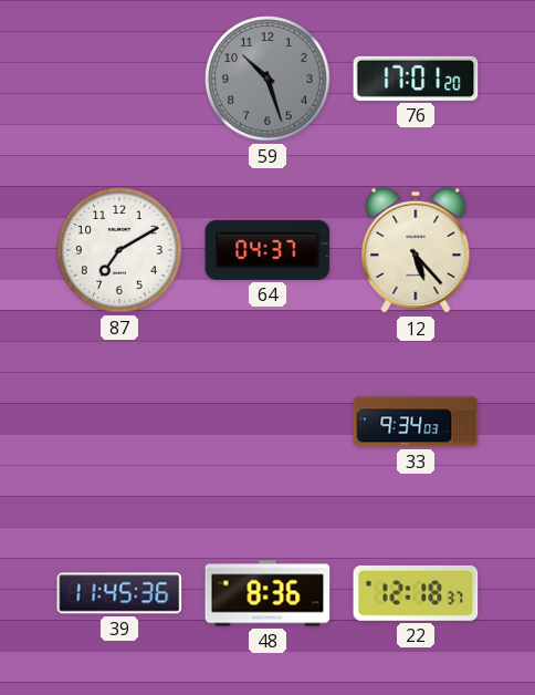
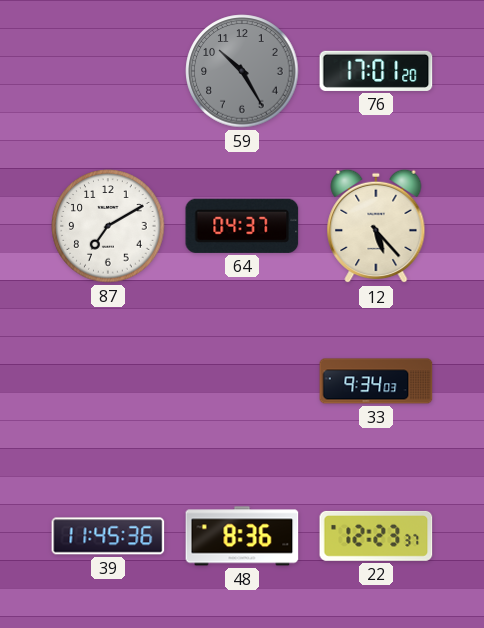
59: 10:27 -> 10:25 (242, 71)
22: 12:18 -> 12:23 (376, 536)
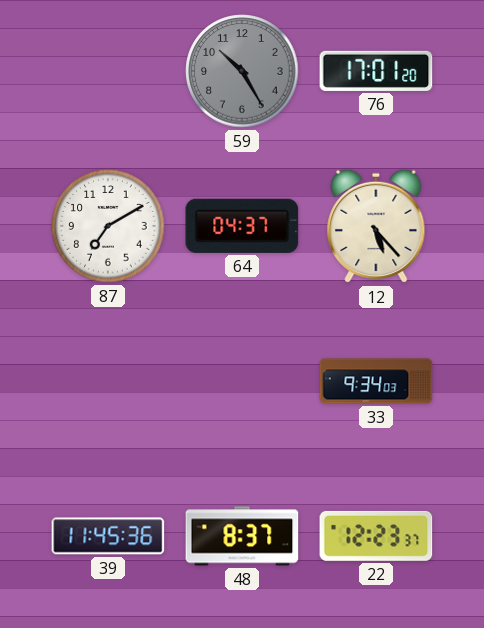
48: 8:36 -> 8:37 (242, 536)
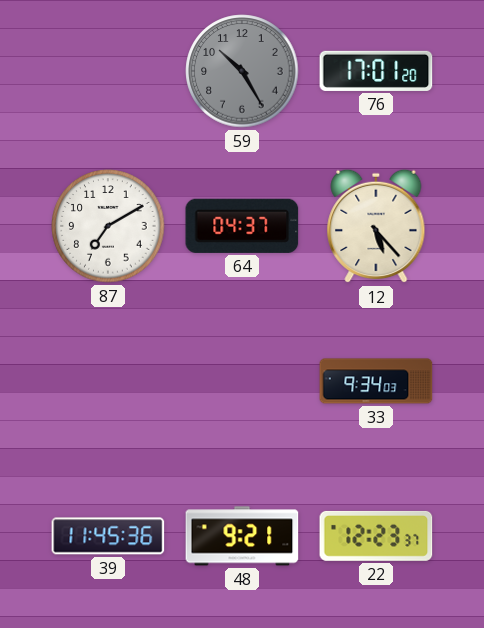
48: 8:37 -> 9:21 (242, 536)
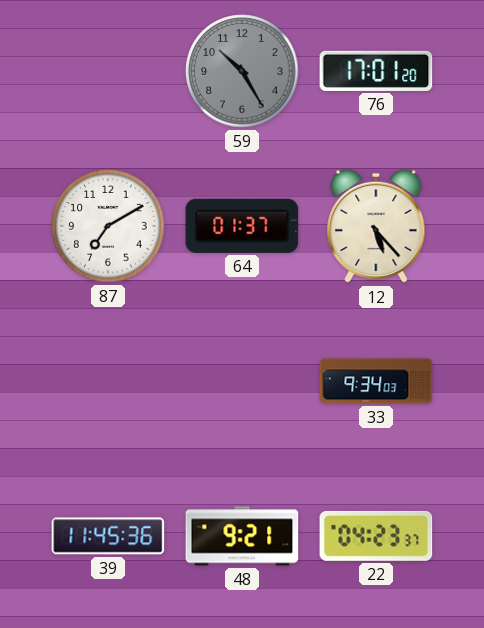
64: 04:37 -> 01:37 (242, 226)
22: 12:23 -> 04:23 (376, 536)
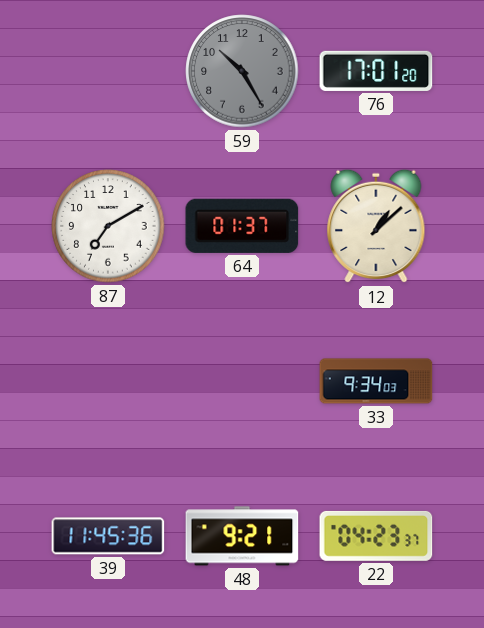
12: 5:23 -> 1:08 (376, 226)
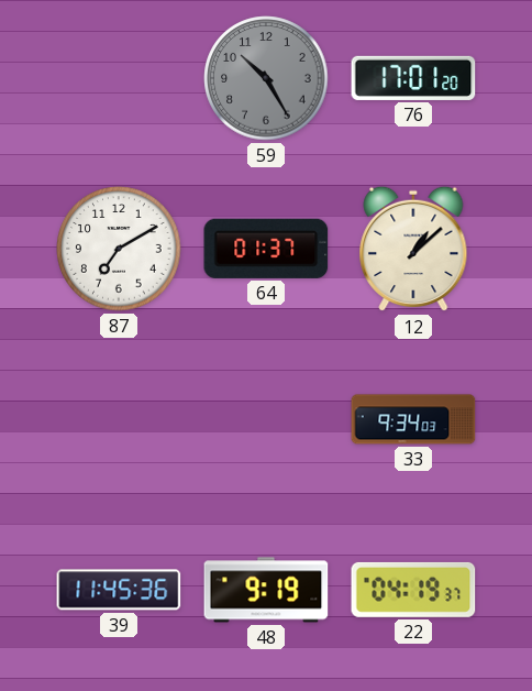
48: 9:21 -> 9:19 (266, 590)
22: 04:23 -> 04:19 (413, 590)
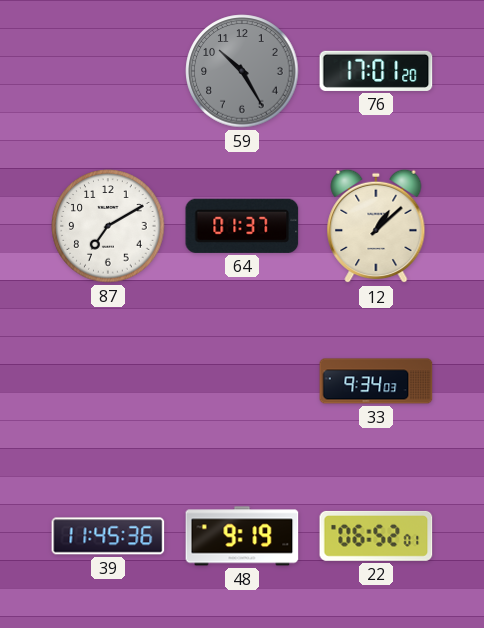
22: 04:19 -> 06:52 (376, 536)
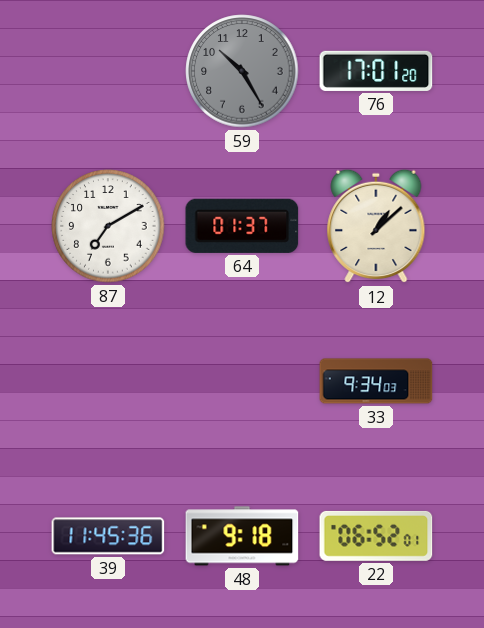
48: 9:19 -> 9:18 (242, 536)
